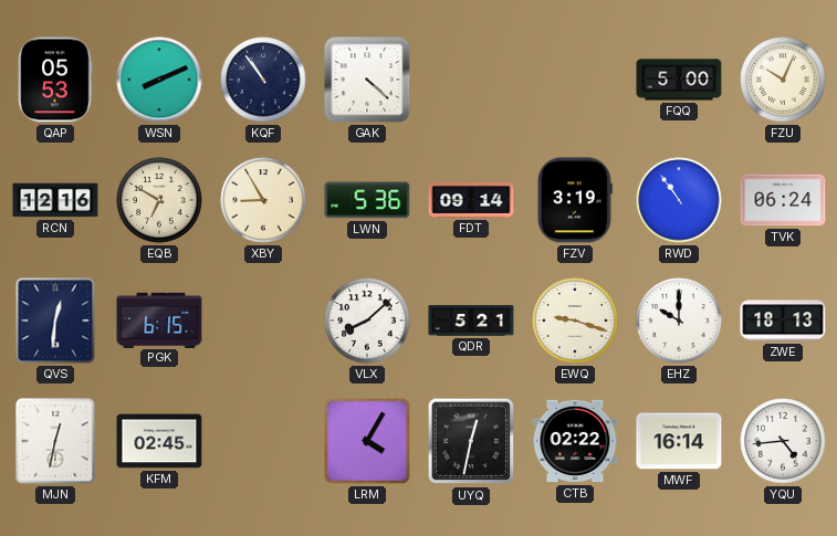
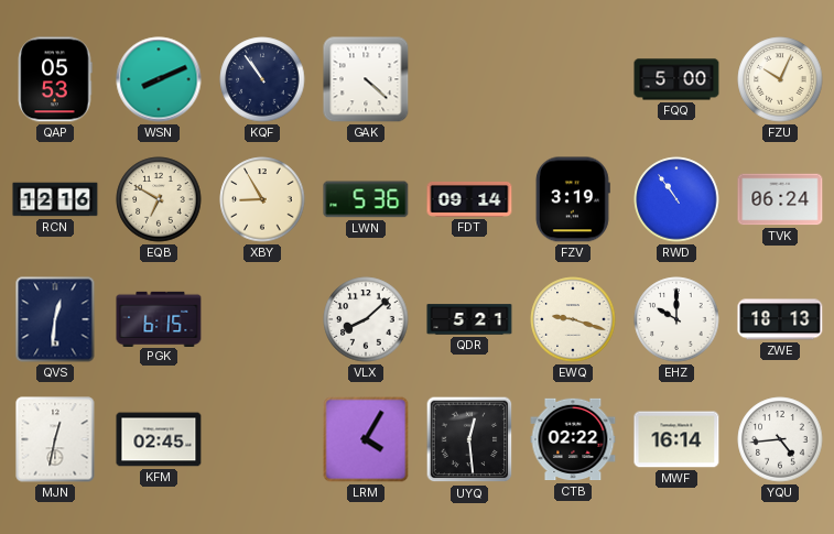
UYQ: 12:32 -> 12:29 (469, 439)
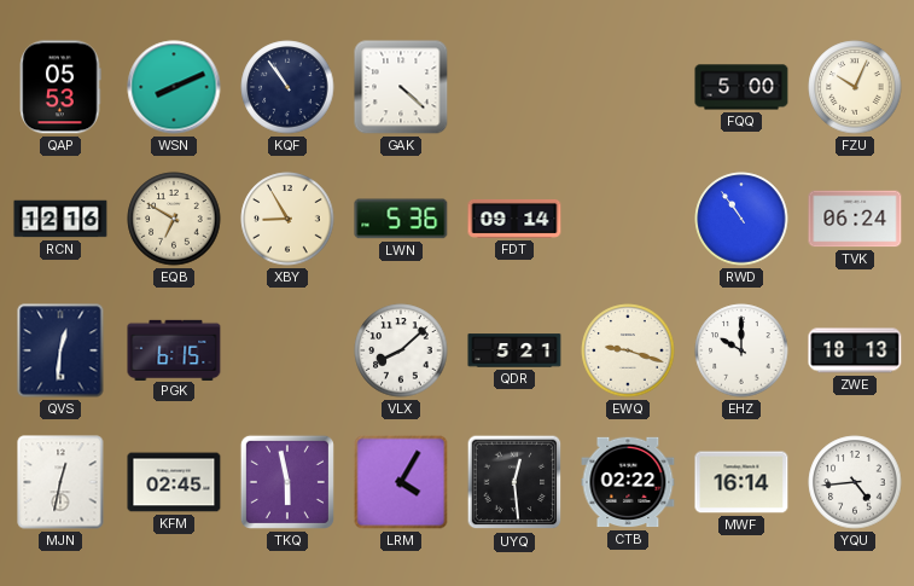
FZV: 3:19 -> none (572, 199)
TKQ: none -> 5:58 (287, 482)
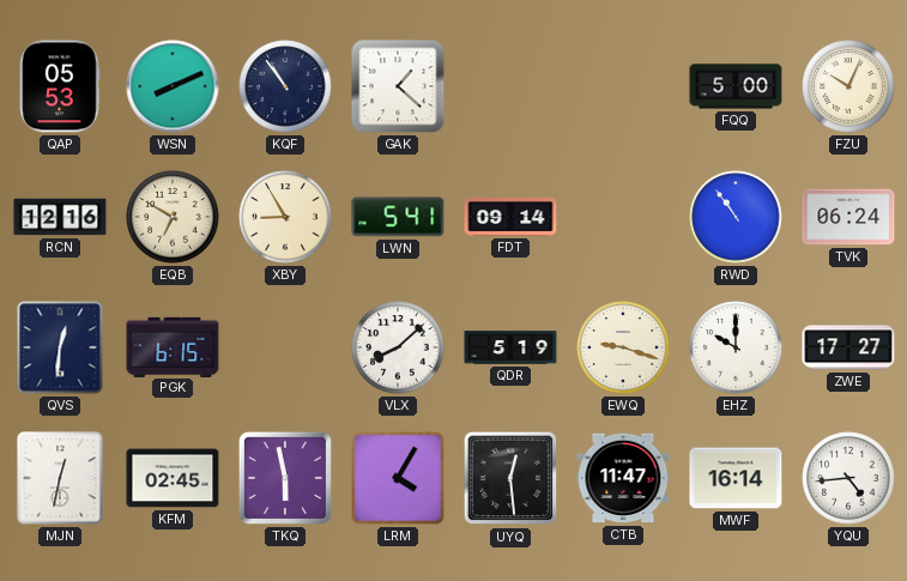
GAK: 4:22 -> 1:22 (398, 86)
LWN: 5:36 -> 5:41 (398, 217)
QDR: 5:21 -> 5:19 (510, 347)
ZWE: 18:13 -> 17:27 (848, 347)
CTB: 02:22 -> 11:47 (623, 478)
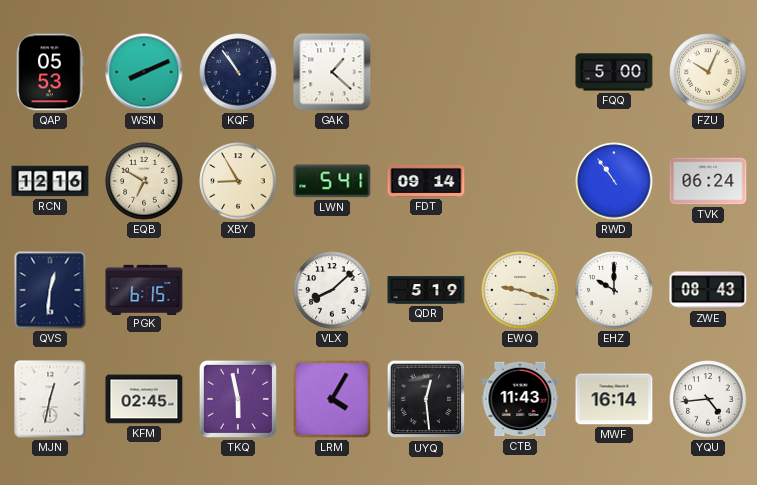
ZWE: 17:27 -> 08:43 (708, 290)
CTB: 11:47 -> 11:43 (520, 399)
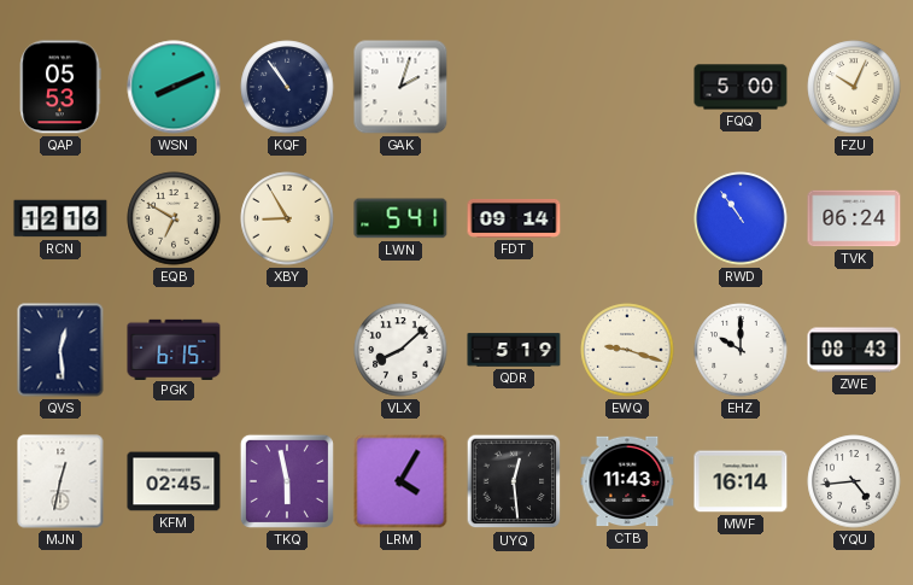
GAK: 1:22 -> 2:03 (400, 87)
QVS: 12:31 -> 12:29 (60, 350)
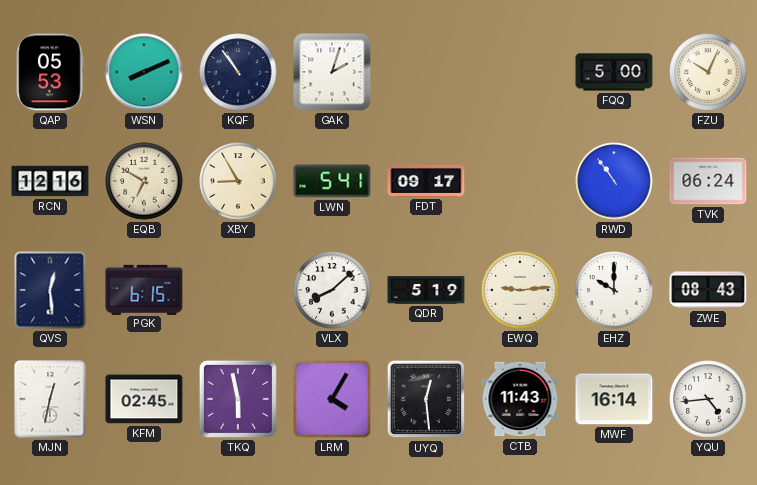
FDT: 09:14 -> 09:17 (426, 181)
EWQ: 9:18 -> 9:14 (520, 290)
